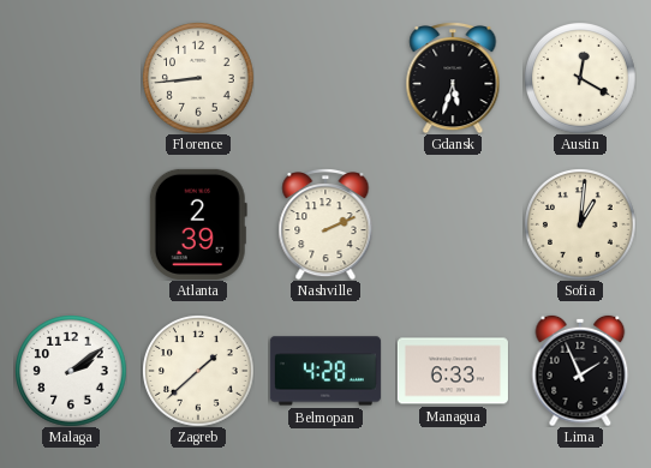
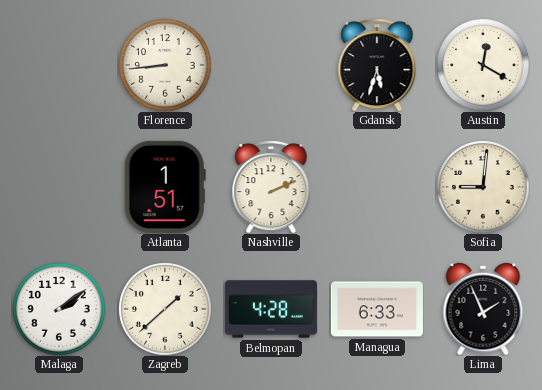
Atlanta: 2:39 -> 1:51 (165, 187)
Sofia: 1:01 -> 9:01 (483, 187)
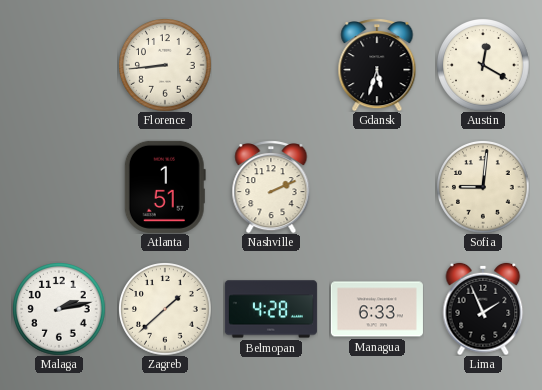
Malaga: 2:09 -> 2:13 (59, 309)
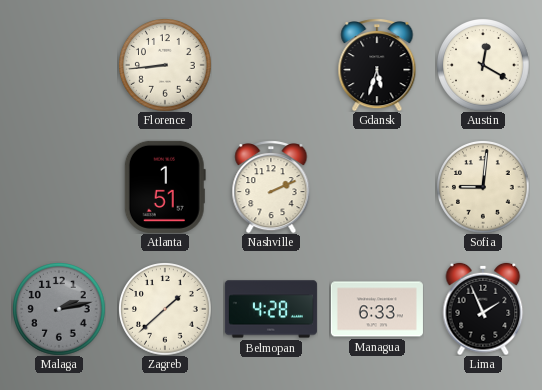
Malaga dial: white -> grey (59, 309)
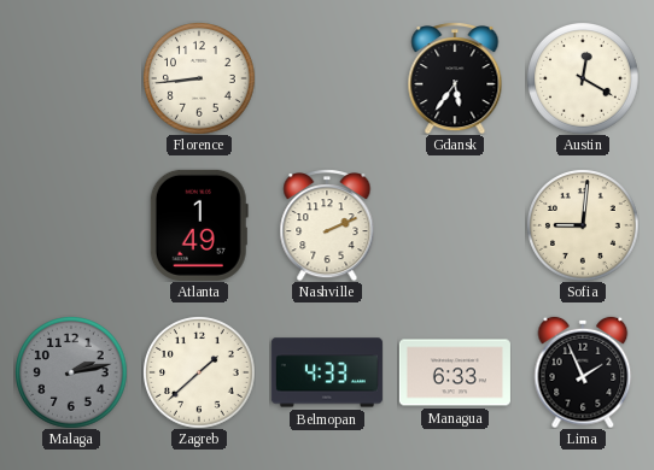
Gdansk: 5:33 -> 5:36 (455, 78)
Atlanta: 1:51 -> 1:49 (199, 225)
Belmopan: 4:28 -> 4:33 (327, 372)
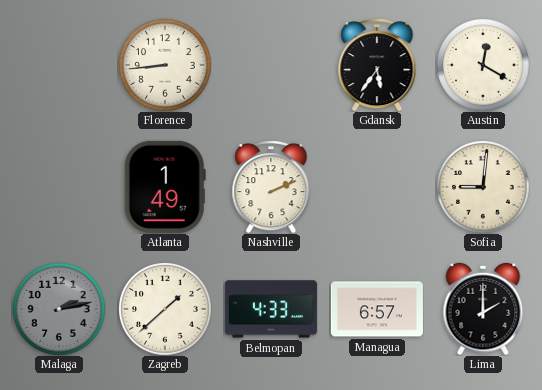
Managua: 6:33 -> 6:57 (377, 309)
Lima: 1:56 -> 2:00 (483, 309)
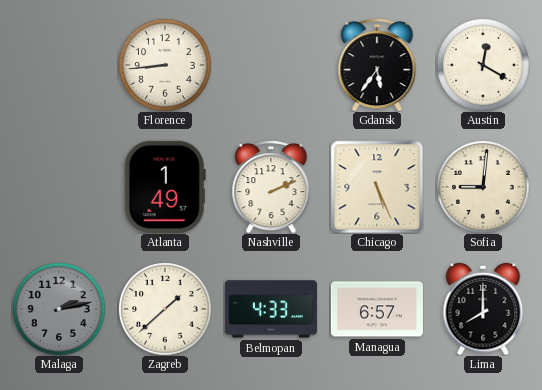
Chicago: none -> 5:26 (377, 187)
Lima: 2:00 -> 8:00 (483, 309)
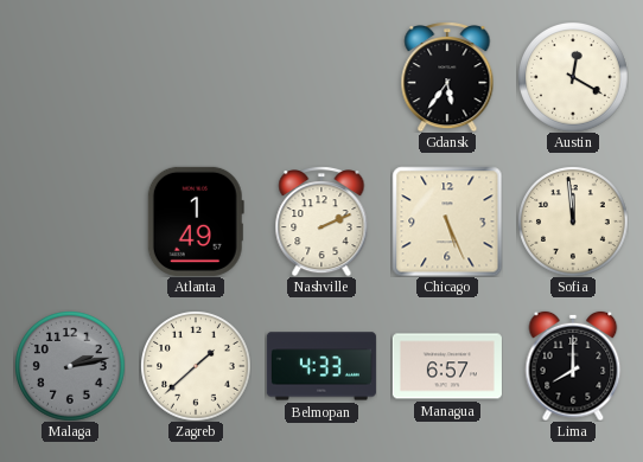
Florence: 8:44 -> none (165, 65)
Sofia: 9:01 -> 11:59 (573, 222)
